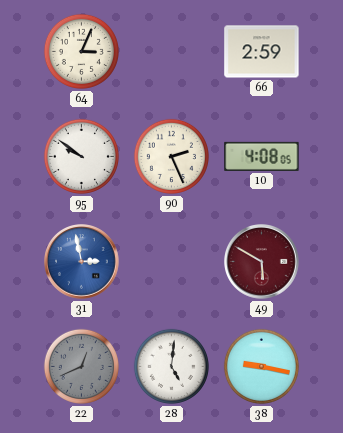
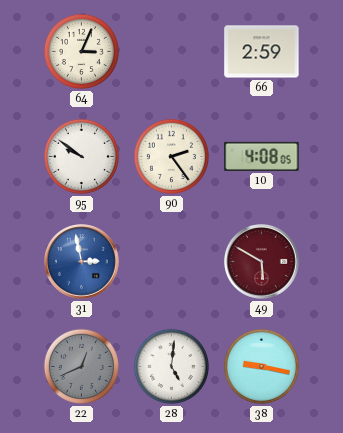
90: 2:26 -> 2:24 (171, 156)
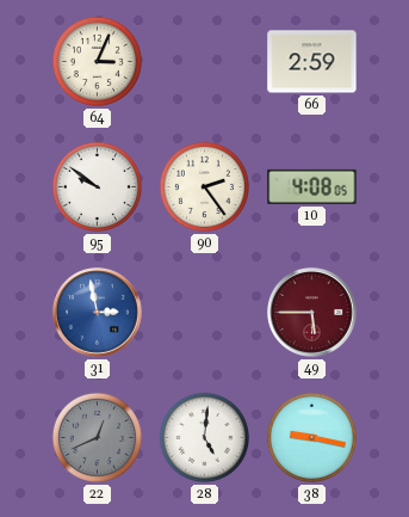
49: 5:50 -> 5:45 (312, 313)
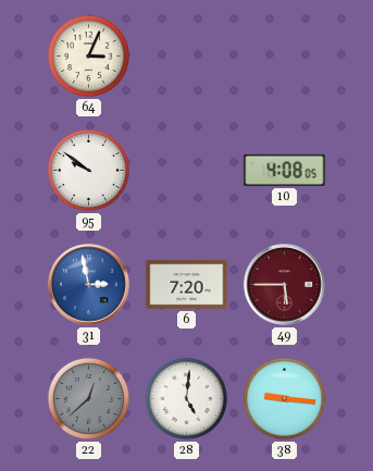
66: 2:59 -> none (312, 62)
90: 2:24 -> none (204, 186)
6: none -> 7:20 (187, 285)
22: 12:41 -> 12:38 (88, 398)
38: 9:17 -> 9:16 (284, 398)
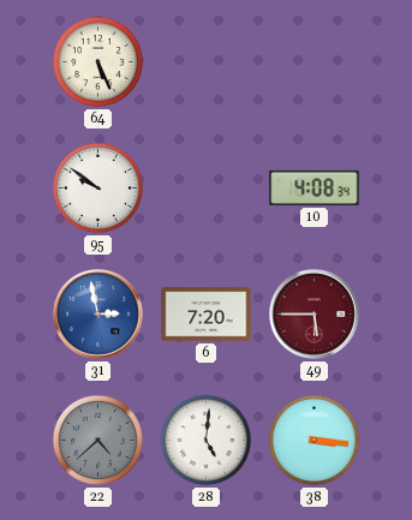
64: 3:04 -> 5:26 (97, 61)
10: 4:08:05 -> 4:08:34 (315, 187)
22: 12:38 -> 4:38 (97, 440)
38: 9:16 -> 3:16 (314, 440)
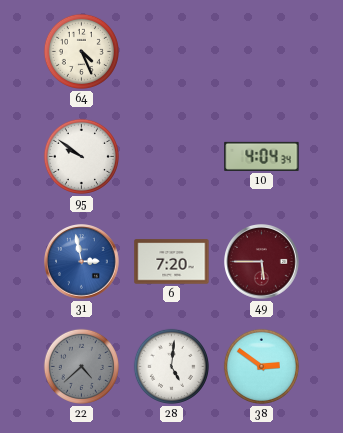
64: 5:26 -> 4:26 (81, 51)
10: 4:08 -> 4:04 (262, 156)
38: 3:16 -> 2:51 (261, 366)
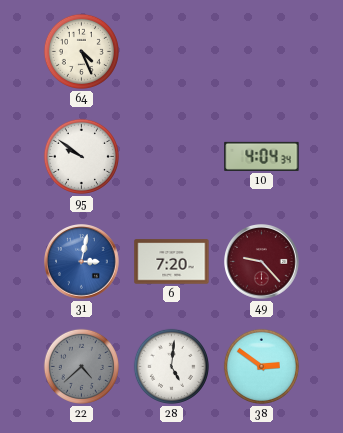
31: 2:58 -> 3:02 (82, 262)
49: 5:45 -> 9:23 (262, 262)
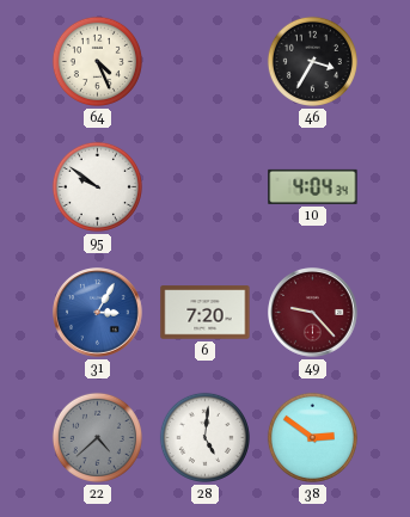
46: none -> 3:35 (312, 61)
31: 3:02 -> 3:05 (98, 313)
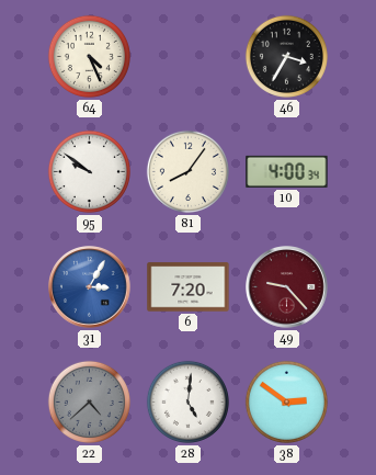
81: none -> 8:06 (187, 171)
10: 4:04 -> 4:00 (287, 171)
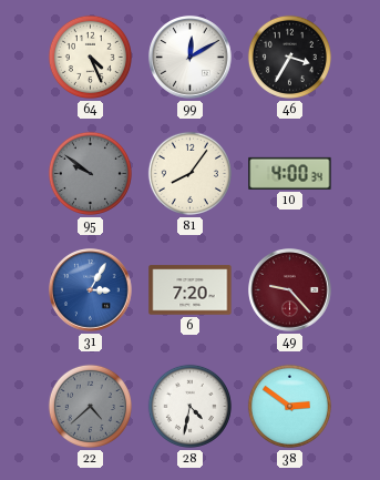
99: none -> 12:10 (191, 58)
95 dial: white -> grey (90, 173)
28: 5:01 -> 4:32 (189, 406)
